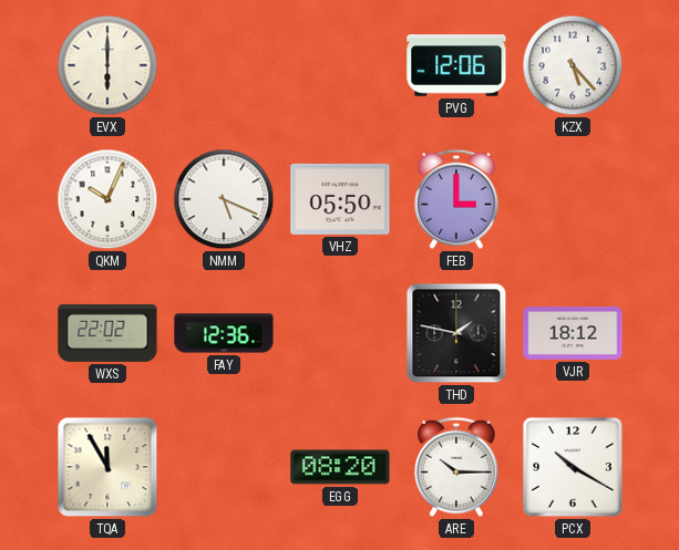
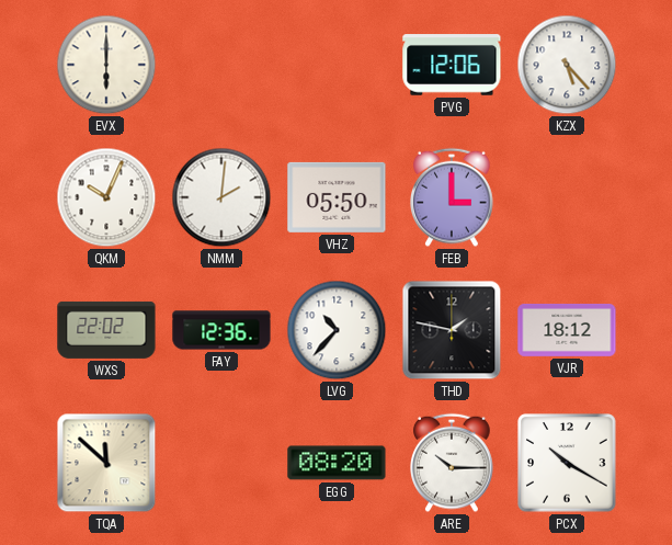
NMM: 5:19 -> 2:01 (221, 197)
LVG: none -> 10:37 (337, 330)
TQA: 11:55 -> 11:52 (106, 463)
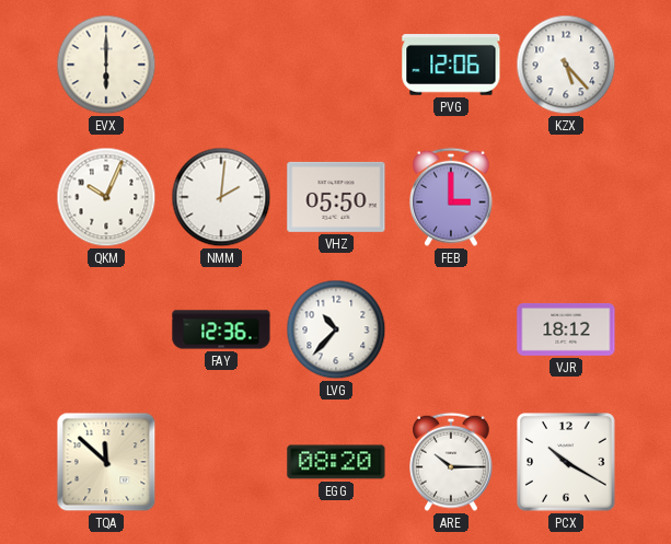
WXS: 22:02 -> none (106, 330)
THD: 1:47 -> none (452, 330)
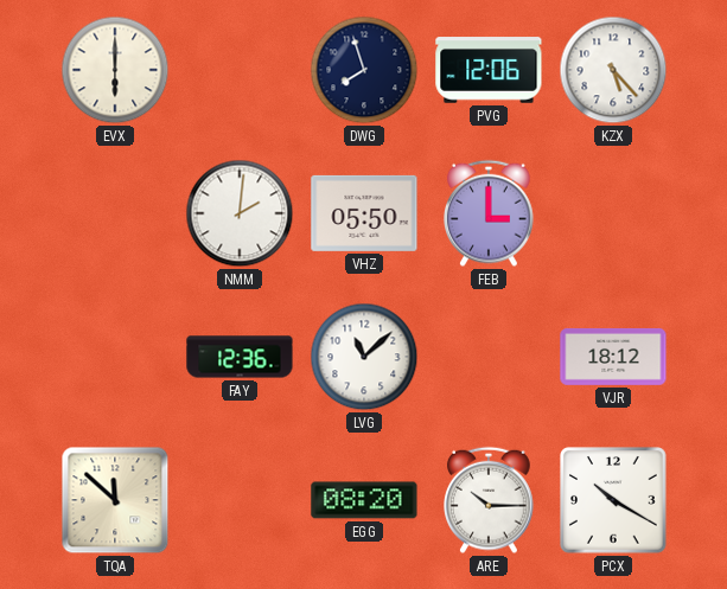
DWG: none -> 7:57 (364, 70)
QKM: 10:04 -> none (106, 197)
LVG: 10:37 -> 11:08 (364, 357)
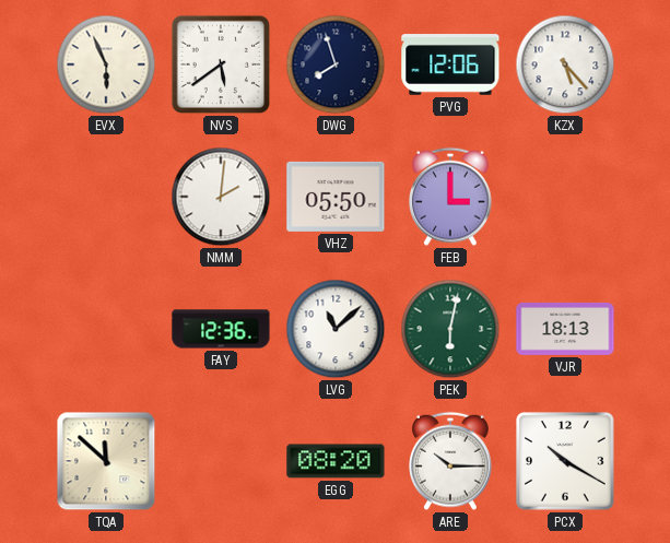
EVX: 6:00 -> 5:56 (106, 64)
NVS: none -> 5:39 (221, 64)
PEK: none -> 6:02 (450, 329)
VJR: 18:12 -> 18:13 (565, 329)
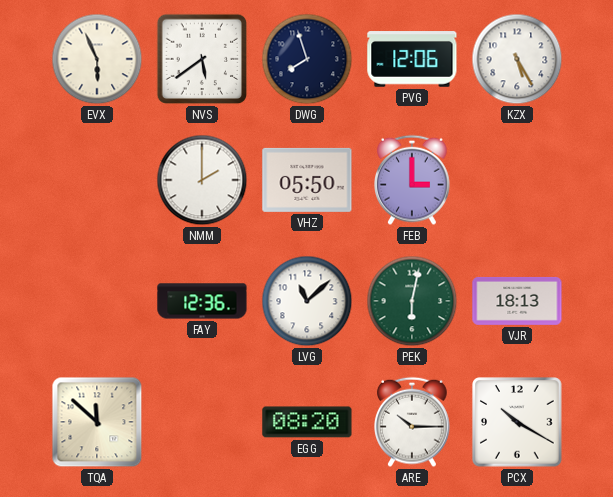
KZX: 5:23 -> 5:25 (517, 59)
NMM: 2:01 -> 2:00 (202, 180)
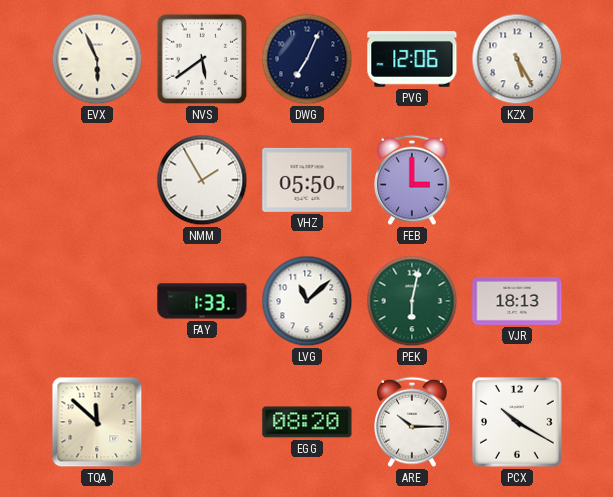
DWG: 7:57 -> 7:04 (307, 59)
NMM: 2:00 -> 1:55 (202, 180)
FAY: 12:36 -> 1:33 (202, 301)
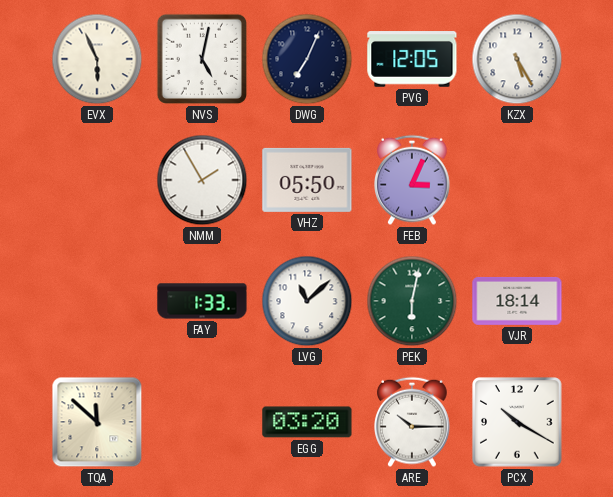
NVS: 5:39 -> 5:02 (202, 59)
PVG: 12:06 -> 12:05 (412, 59)
FEB: 3:00 -> 3:04 (413, 180)
VJR: 18:13 -> 18:14 (517, 301)
EGG: 08:20 -> 03:20 (307, 422)
